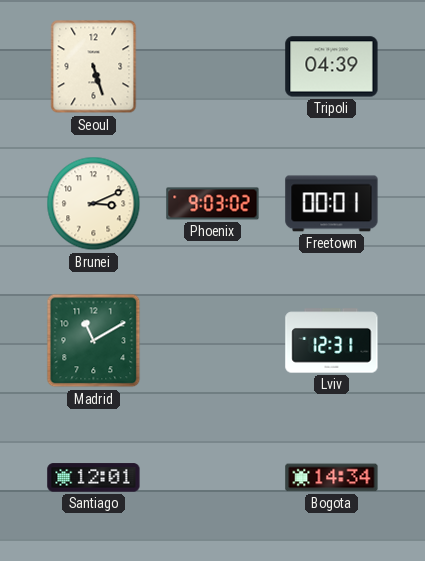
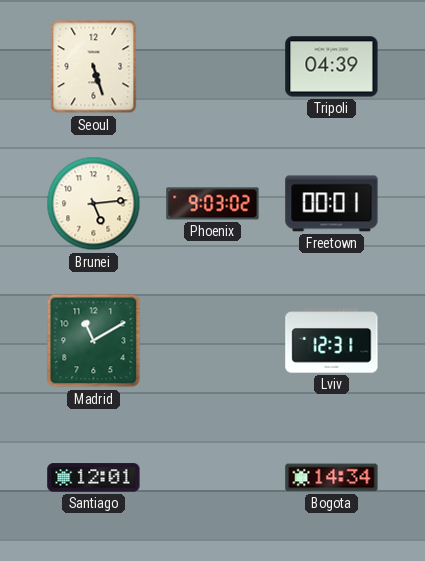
Brunei: 3:11 -> 5:14 (94, 204)
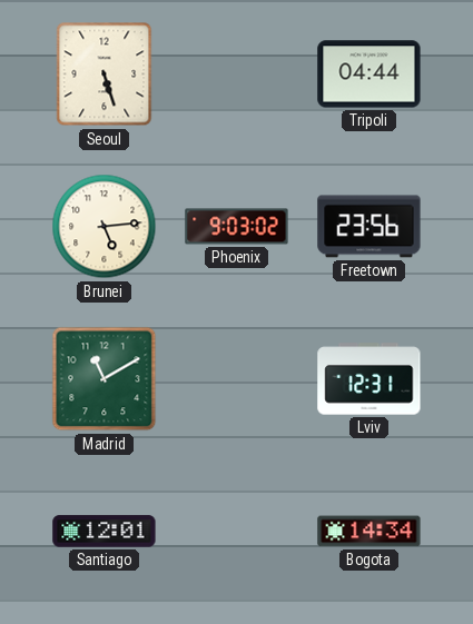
Tripoli: 04:39 -> 04:44 (369, 75)
Freetown: 00:01 -> 23:56 (369, 227)
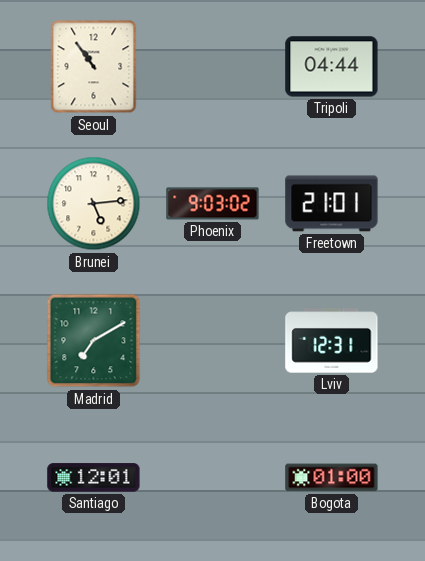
Seoul: 5:27 -> 10:54 (94, 67)
Freetown: 23:56 -> 21:01 (332, 204)
Madrid: 11:10 -> 7:10 (94, 341)
Bogota: 14:34 -> 01:00 (332, 478)
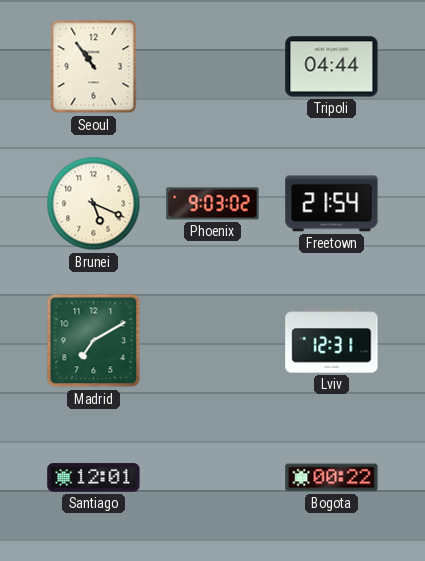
Brunei: 5:14 -> 5:19 (94, 204)
Freetown: 21:01 -> 21:54 (332, 204)
Bogota: 01:00 -> 00:22 (332, 478)
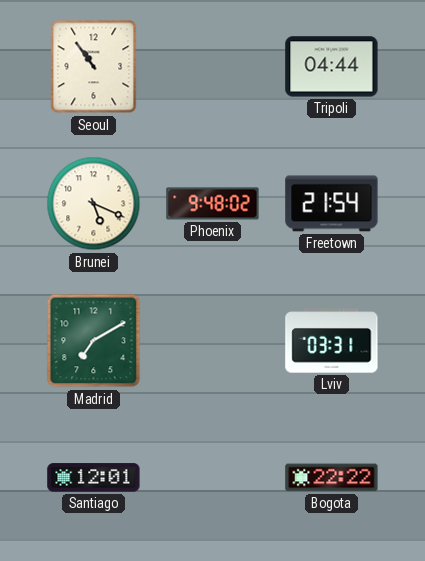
Phoenix: 9:03 -> 9:48 (213, 204)
Lviv: 12:31 -> 03:31 (332, 341)
Bogota: 00:22 -> 22:22 (332, 478)
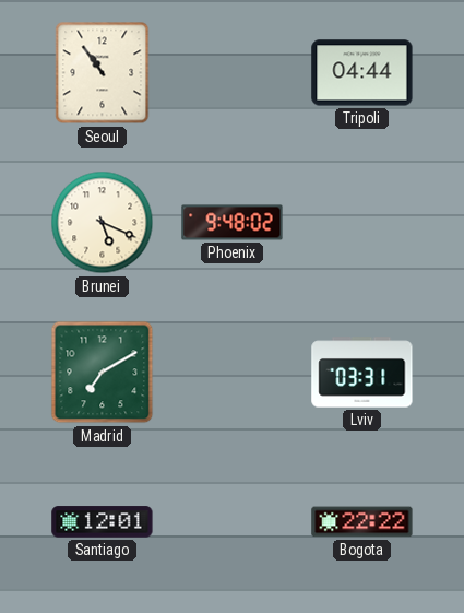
Freetown: 21:54 -> none (332, 204)
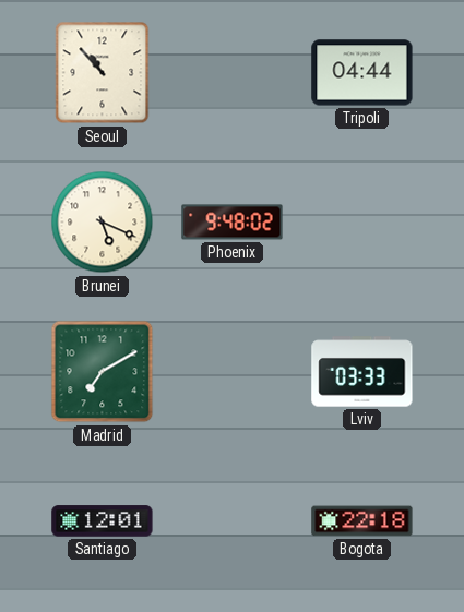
Seoul: 10:54 -> 10:53 (103, 73)
Lviv: 03:31 -> 03:33 (362, 372)
Bogota: 22:22 -> 22:18 (362, 521)
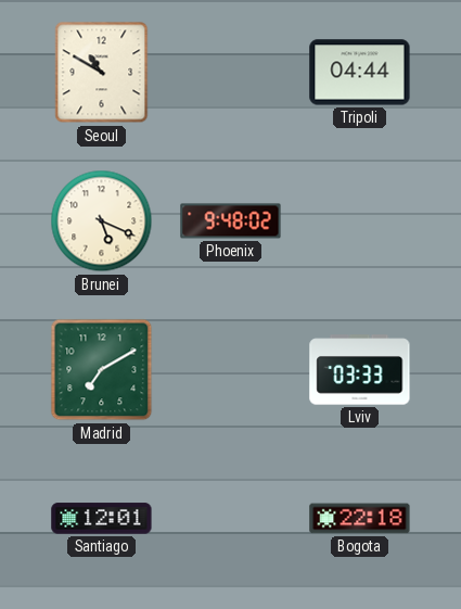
Seoul: 10:53 -> 10:50 (102, 73)
